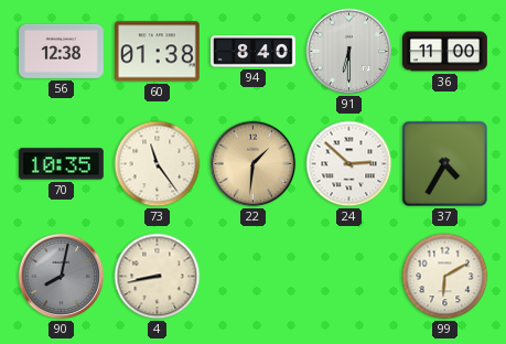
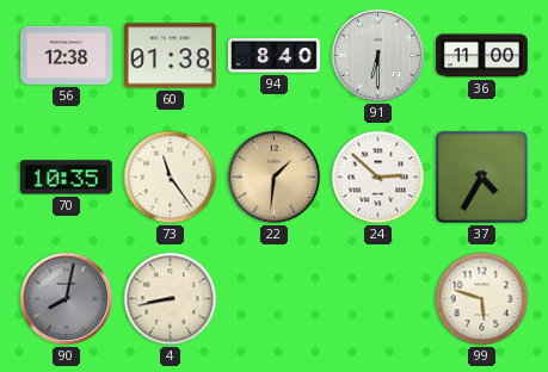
99: 6:10 -> 5:48 (482, 299)
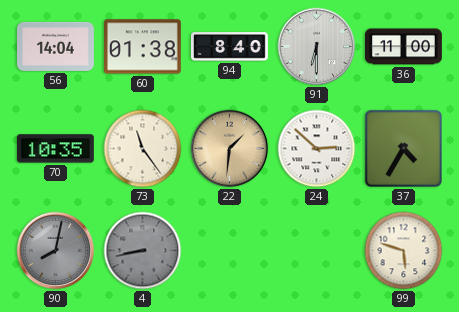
56: 12:38 -> 14:04 (56, 46)
4 dial: cream -> grey (143, 251)
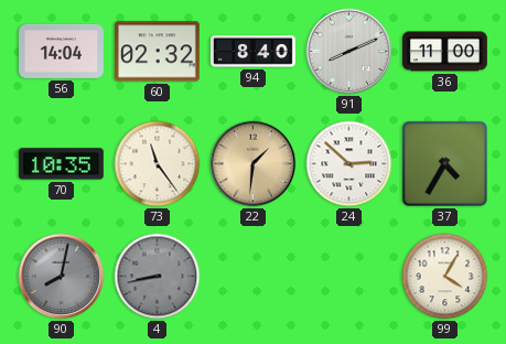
60: 01:38 -> 02:32 (158, 52)
91: 6:30 -> 8:11 (349, 52)
99: 5:48 -> 4:05 (445, 277)
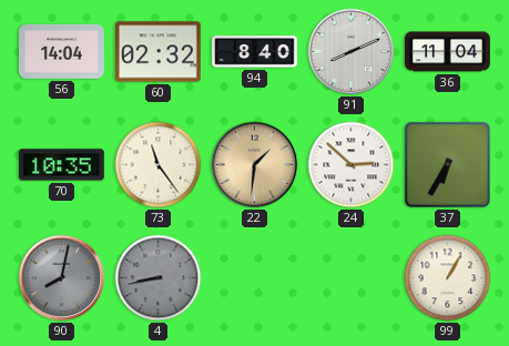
36: 11:00 -> 11:04 (448, 52)
37: 4:35 -> 6:35 (447, 164)
99: 4:05 -> 1:05 (448, 278)
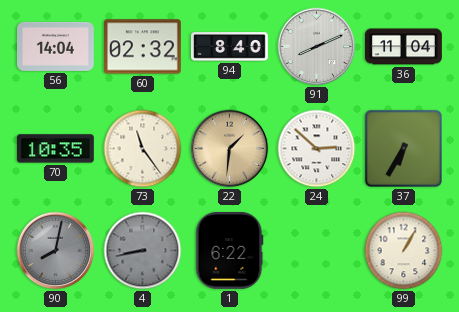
1: none -> 6:22 (230, 251)
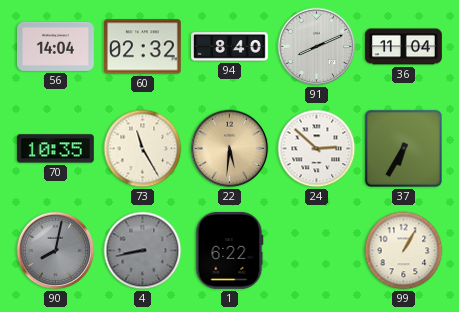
73: 11:24 -> 11:25 (143, 149)
22: 1:31 -> 5:31 (230, 149)
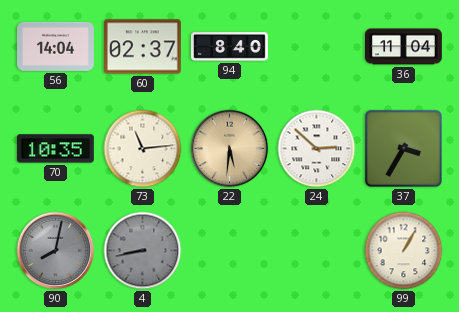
60: 02:32 -> 02:37 (143, 47)
91: 8:11 -> none (317, 47)
73: 11:25 -> 11:14 (143, 149)
37: 6:35 -> 3:35 (403, 148)
1: 6:22 -> none (230, 251)
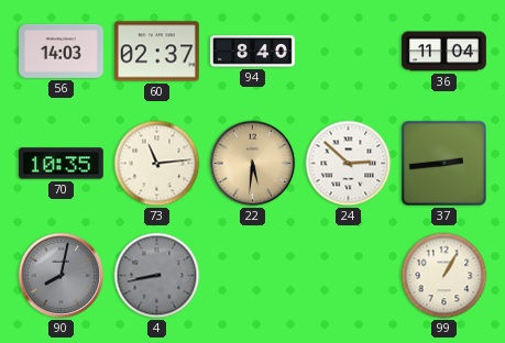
56: 14:04 -> 14:03 (62, 51)
37: 3:35 -> 2:44 (443, 163)
